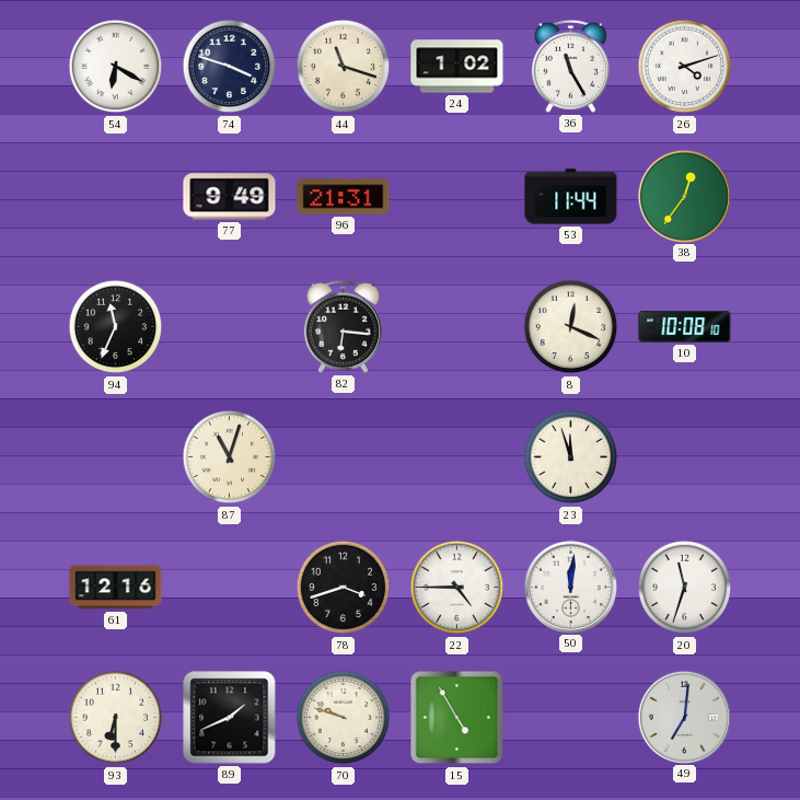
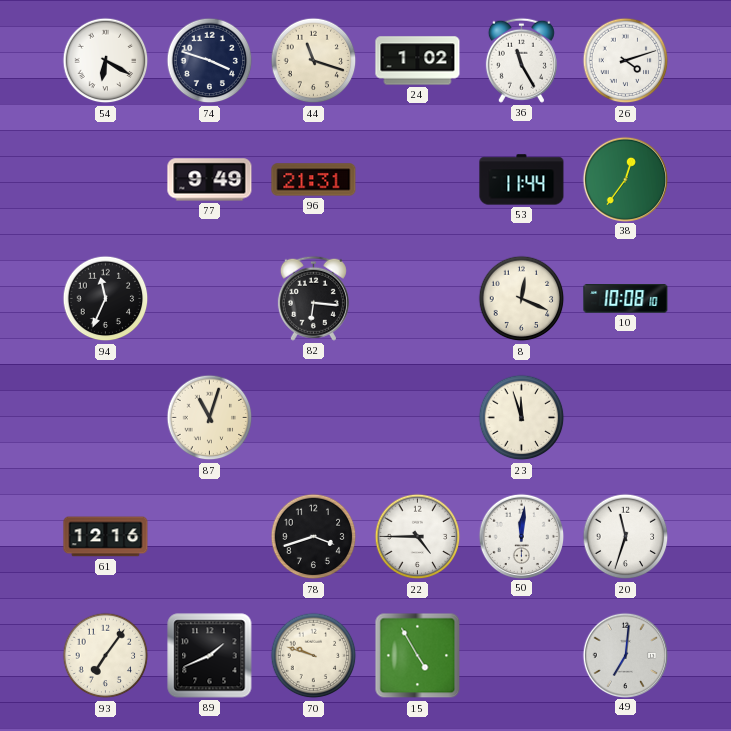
93: 6:30 -> 7:06 (106, 656)
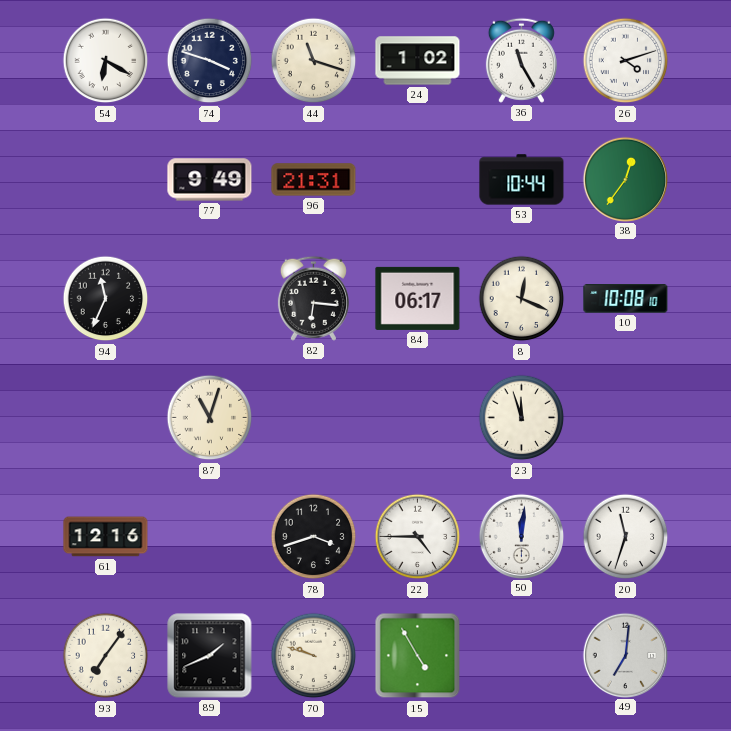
53: 11:44 -> 10:44 (522, 180)
84: none -> 06:17 (418, 298)
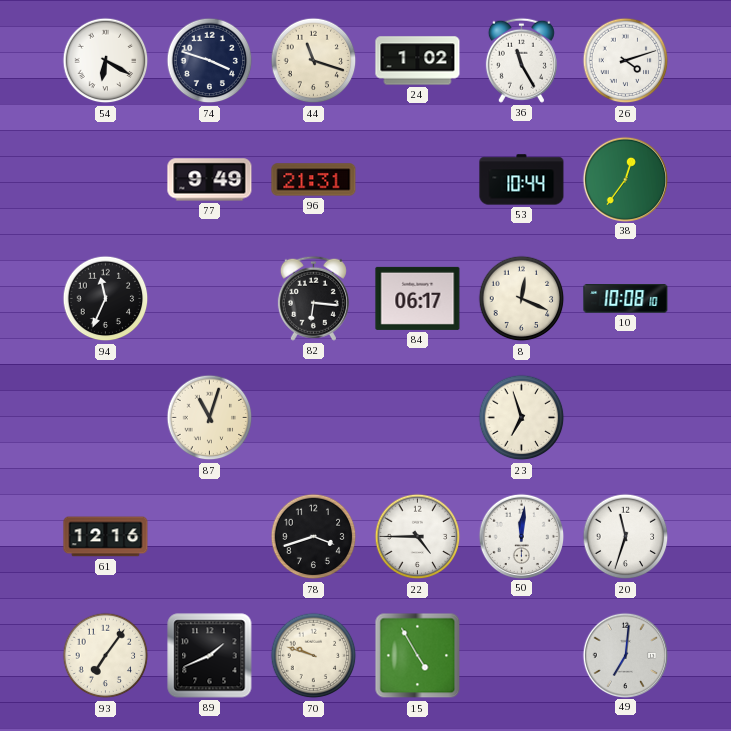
23: 11:57 -> 6:57 (522, 418)
